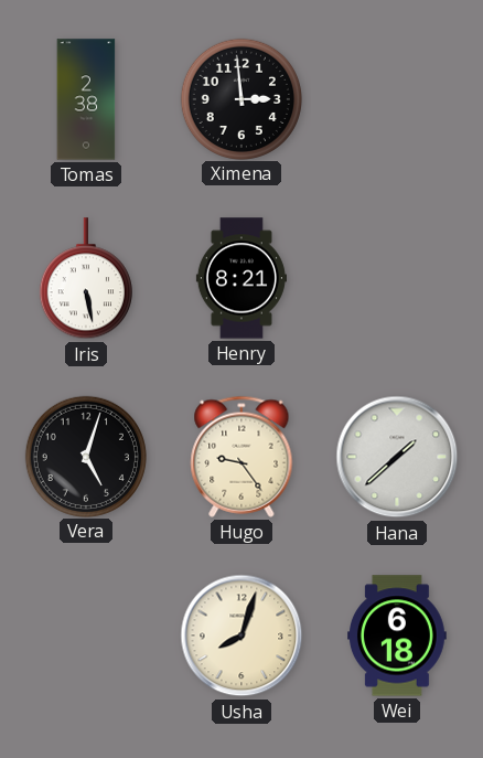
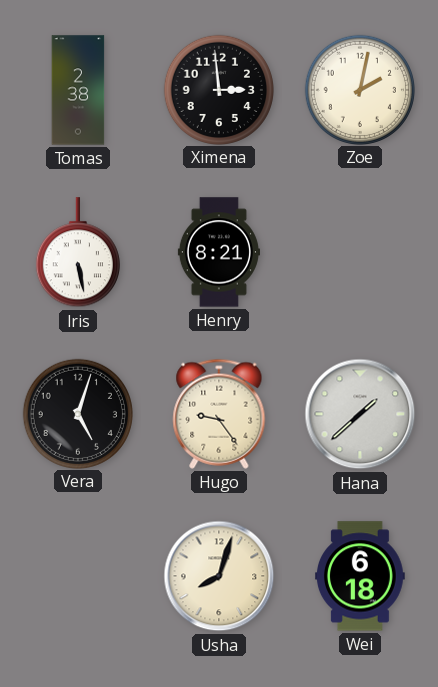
Zoe: none -> 2:02 (359, 89)
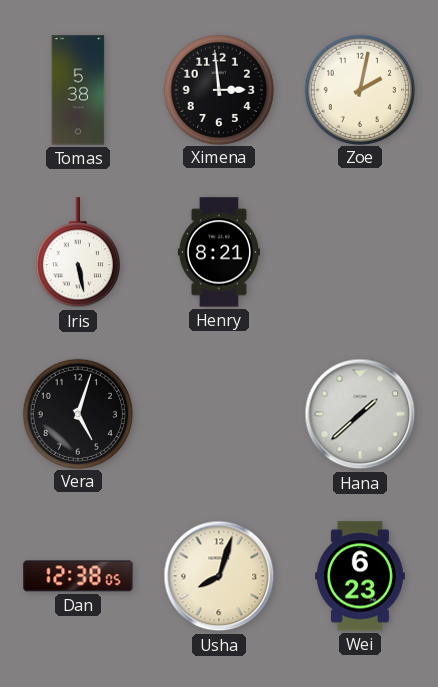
Tomas: 2:38 -> 5:38 (78, 90)
Hugo: 9:24 -> none (219, 414)
Dan: none -> 12:38 (78, 576)
Wei: 6:18 -> 6:23 (361, 576)
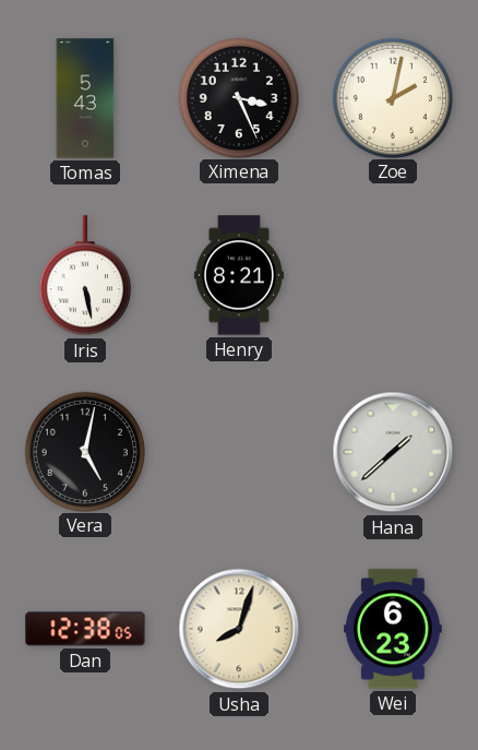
Tomas: 5:38 -> 5:43 (85, 98)
Ximena: 2:59 -> 3:26 (238, 97)
Vera: 5:03 -> 5:02 (84, 451)
